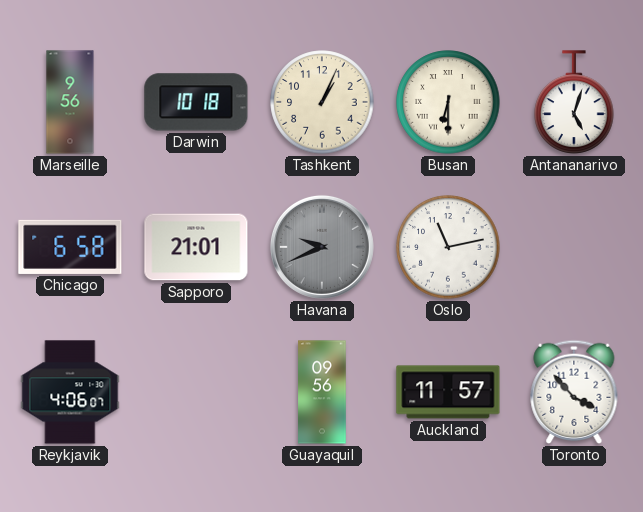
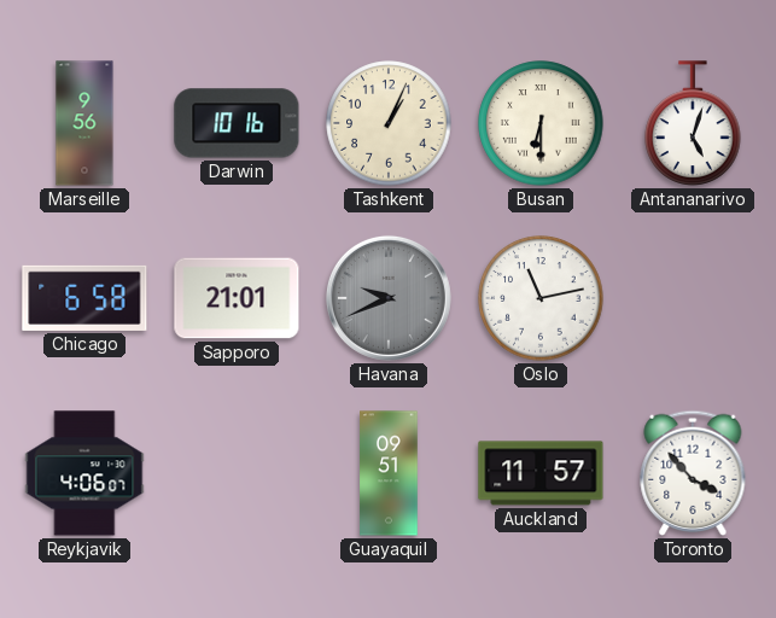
Darwin: 10:18 -> 10:16 (237, 123)
Guayaquil: 09:56 -> 09:51 (389, 473)
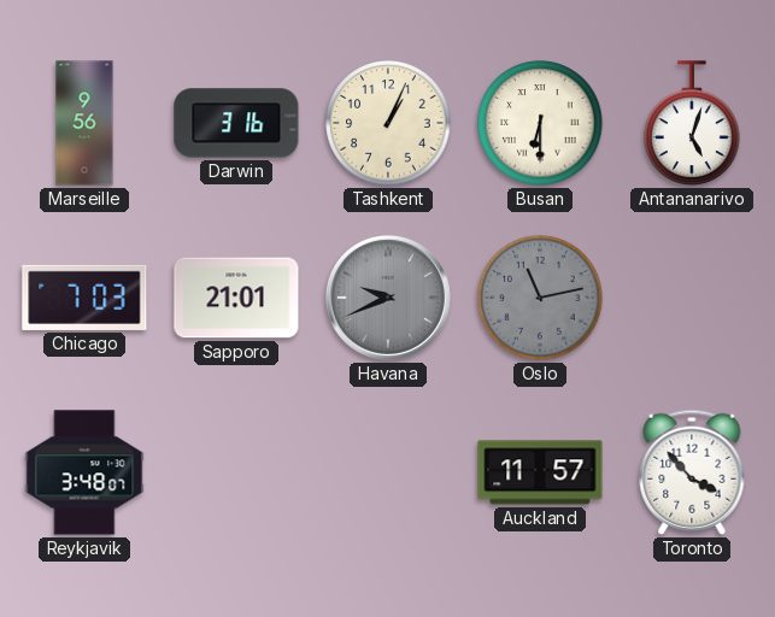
Darwin: 10:16 -> 3:16 (236, 123)
Chicago: 6:58 -> 7:03 (84, 298)
Oslo dial: white -> grey (540, 298)
Reykjavik: 4:06 -> 3:48 (84, 472)
Guayaquil: 09:51 -> none (389, 473)
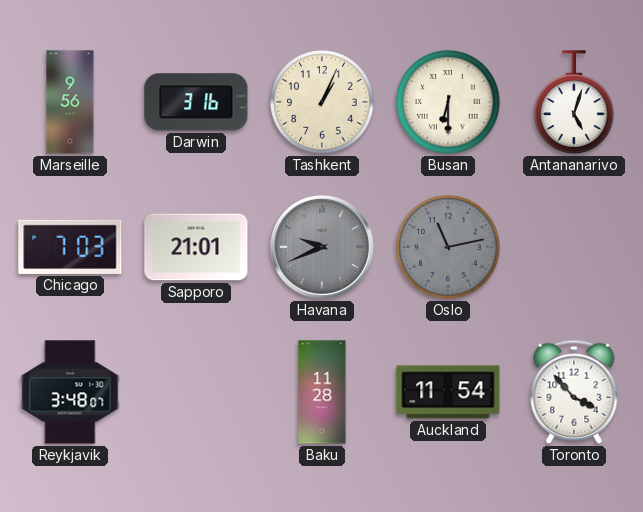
Baku: none -> 11:28 (322, 392)
Auckland: 11:57 -> 11:54 (448, 392)
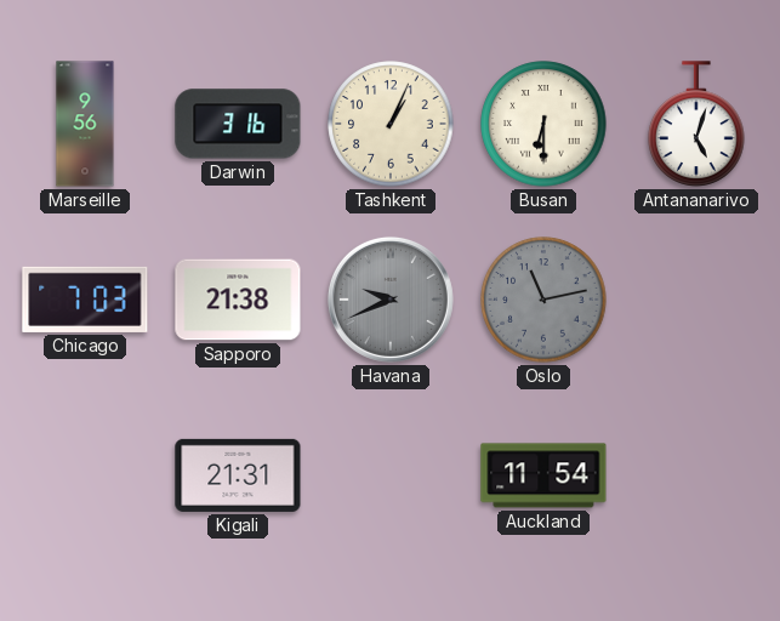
Sapporo: 21:01 -> 21:38 (238, 300)
Reykjavik: 3:48 -> none (70, 392)
Kigali: none -> 21:31 (238, 475)
Baku: 11:28 -> none (322, 392)
Toronto: 3:53 -> none (574, 392)
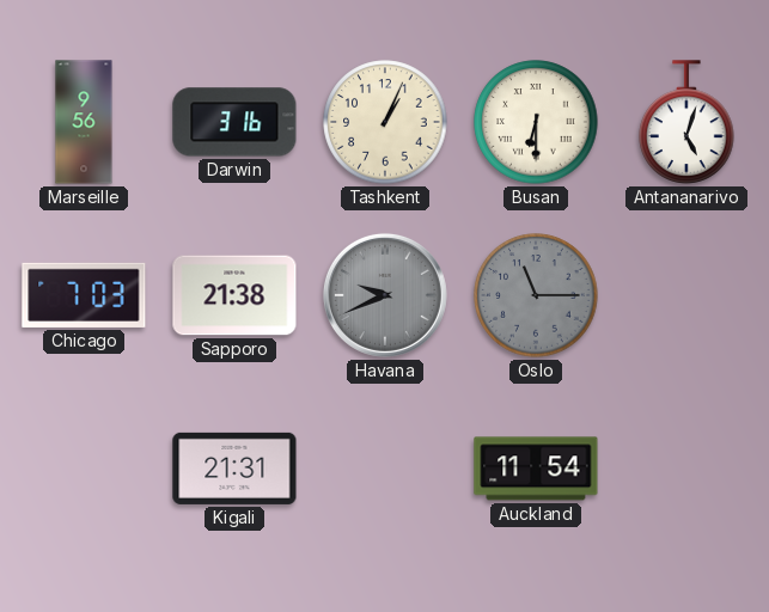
Oslo: 11:13 -> 11:15 (536, 295)
